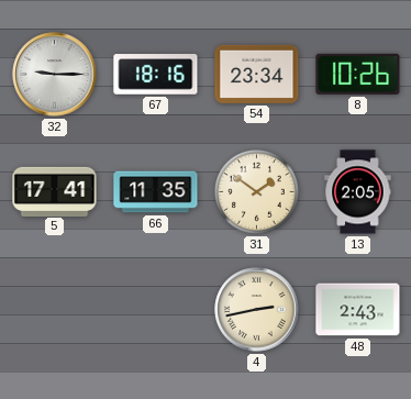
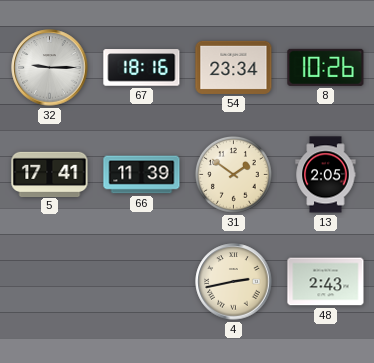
66: 11:35 -> 11:39 (142, 175)
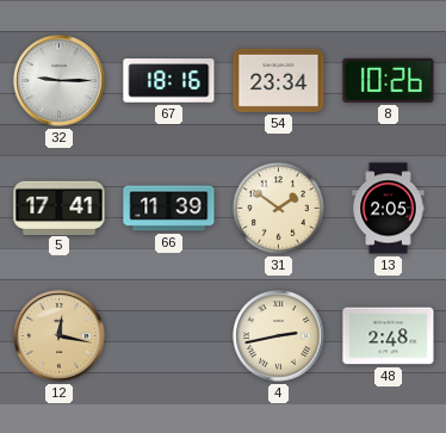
12: none -> 12:17 (60, 336)
48: 2:43 -> 2:48 (389, 336)
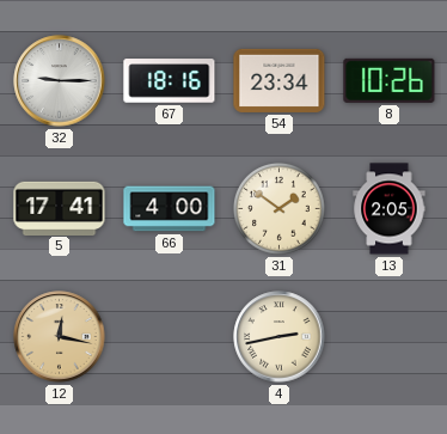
66: 11:39 -> 4:00 (170, 209)
48: 2:48 -> none (389, 336)
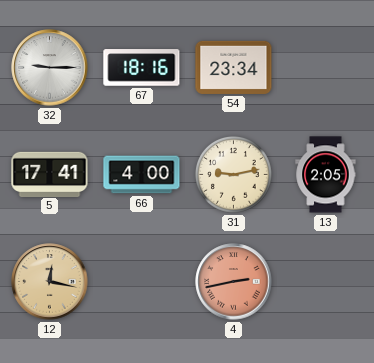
8: 10:26 -> none (390, 80)
31: 1:51 -> 9:13 (233, 174)
4 dial: cream -> salmon (234, 282)
